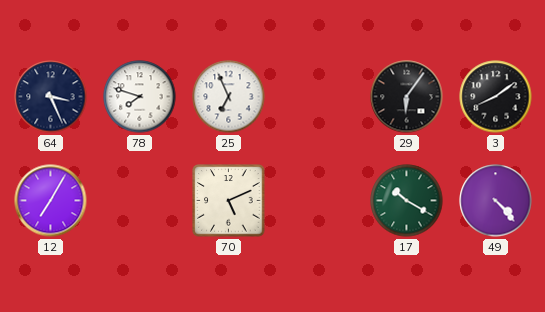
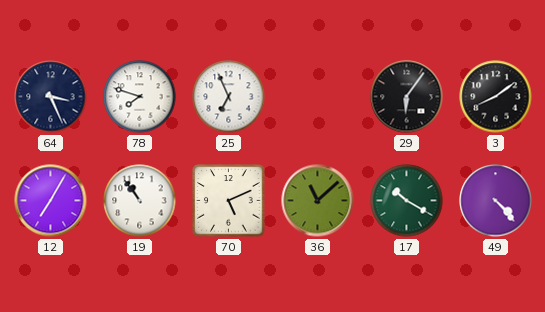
19: none -> 10:54 (140, 201)
36: none -> 11:08 (318, 201)
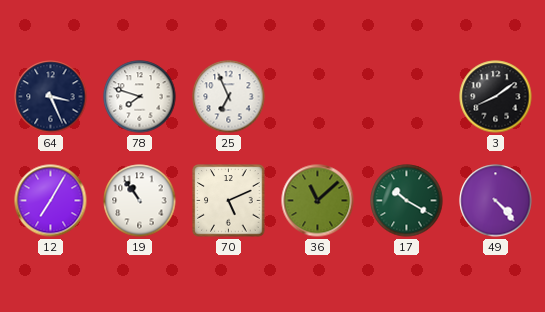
29: 6:06 -> none (407, 97)
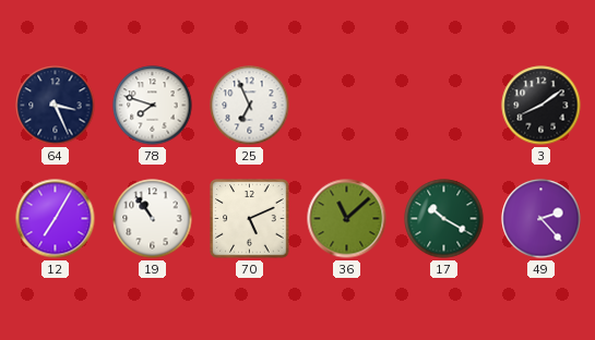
49: 4:23 -> 2:23 (542, 219)
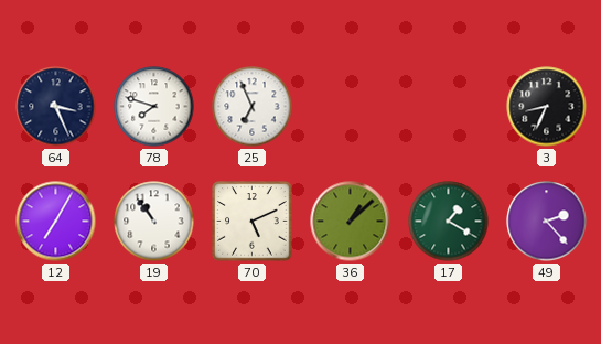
3: 8:09 -> 8:34 (547, 107)
36: 11:08 -> 1:08 (351, 222)
17: 10:20 -> 1:20 (449, 222)
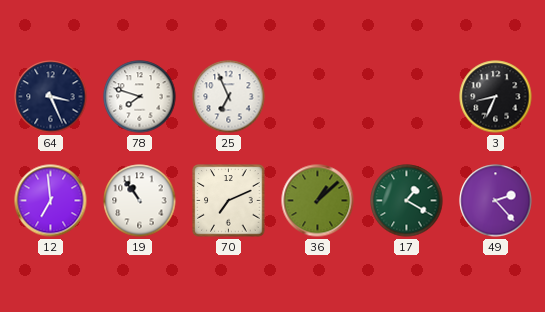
12: 7:05 -> 6:59 (51, 201)
70: 5:11 -> 7:11 (229, 201)
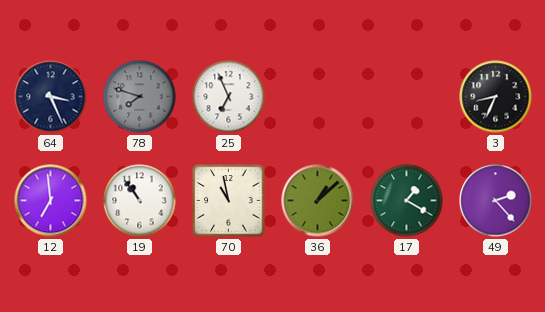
78 dial: white -> grey (140, 97)
70: 7:11 -> 10:58 (229, 201)
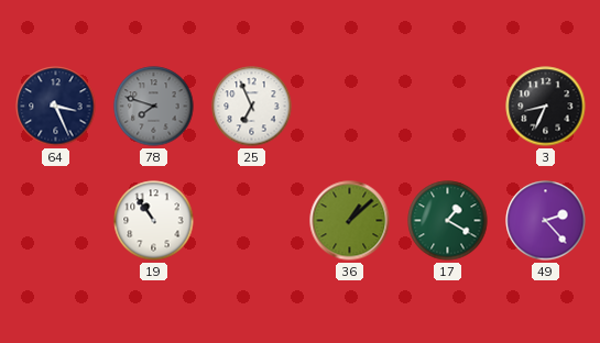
12: 6:59 -> none (51, 201)
70: 10:58 -> none (229, 201)
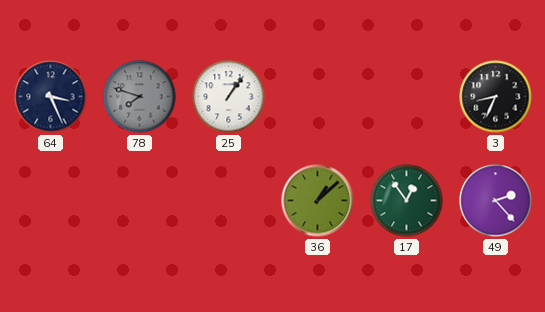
25: 6:56 -> 1:06 (229, 97)
19: 10:54 -> none (154, 221)
17: 1:20 -> 12:54 (407, 201)
